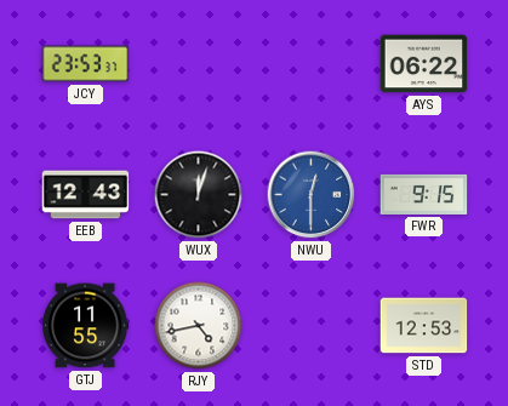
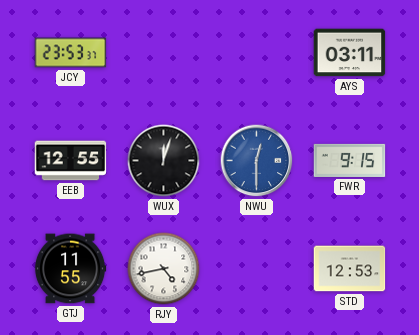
AYS: 06:22 -> 03:11 (350, 53)
EEB: 12:43 -> 12:55 (71, 161)
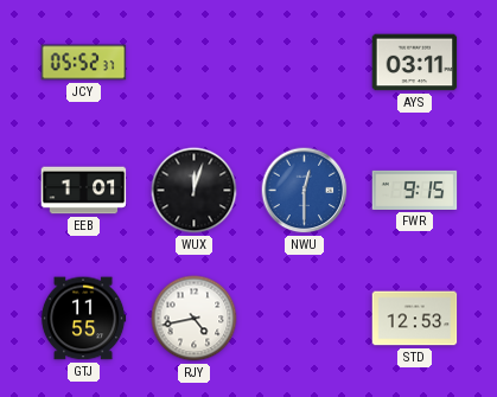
JCY: 23:53 -> 05:52 (84, 63)
EEB: 12:55 -> 1:01 (84, 191)
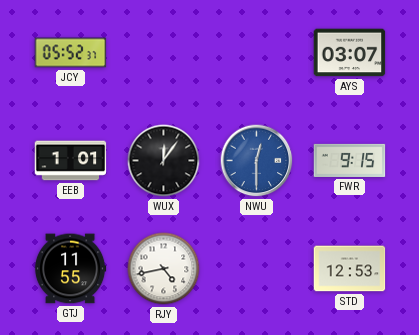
AYS: 03:11 -> 03:07 (350, 53)
WUX: 12:03 -> 12:06 (164, 161)
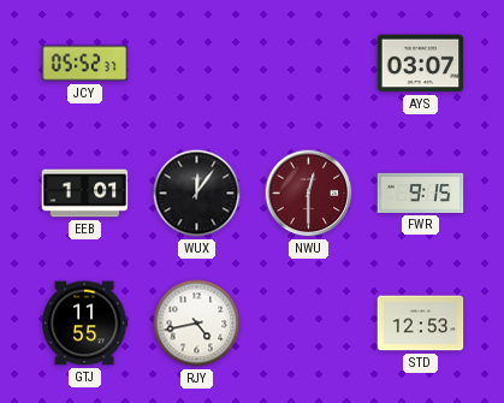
NWU dial: blue -> burgundy (309, 194)
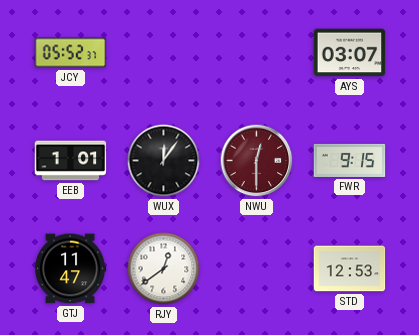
GTJ: 11:55 -> 11:47 (70, 269)
RJY: 4:43 -> 12:39 (164, 269)
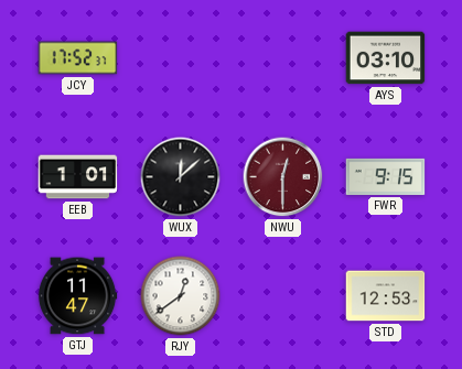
JCY: 05:52 -> 17:52 (78, 58)
AYS: 03:07 -> 03:10 (386, 58)
WUX: 12:06 -> 12:08 (181, 177)
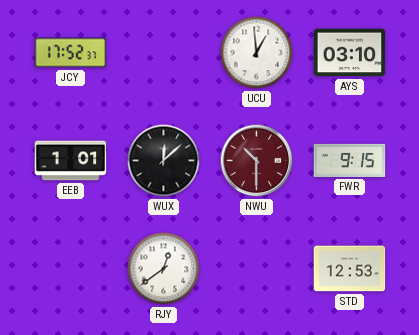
UCU: none -> 12:59 (257, 53)
NWU: 12:30 -> 10:30 (257, 161)
GTJ: 11:47 -> none (77, 296)
